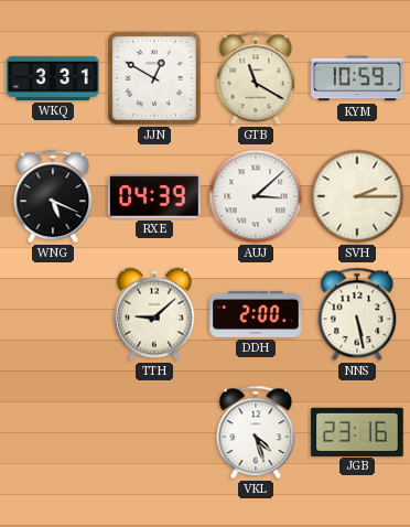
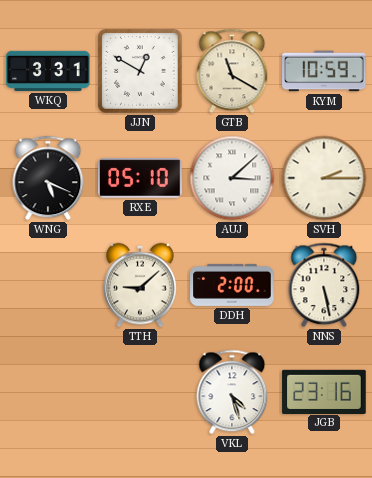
RXE: 04:39 -> 05:10 (140, 178)
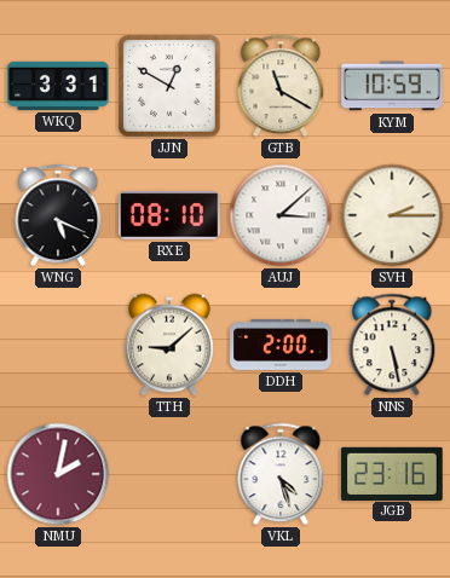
RXE: 05:10 -> 08:10 (169, 215)
NMU: none -> 2:02 (58, 474)
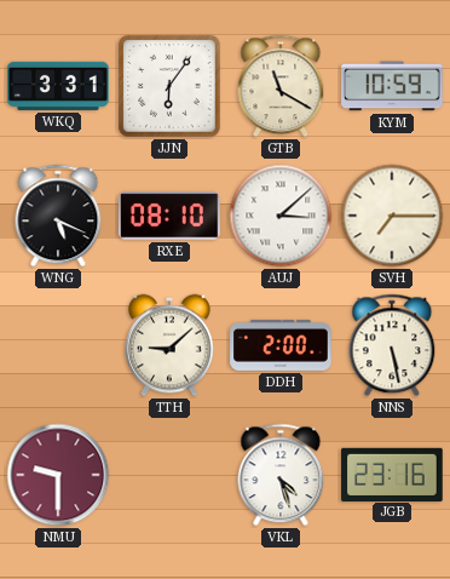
JJN: 12:50 -> 6:06 (169, 86)
SVH: 2:15 -> 7:15 (392, 216)
NMU: 2:02 -> 9:30 (58, 475)
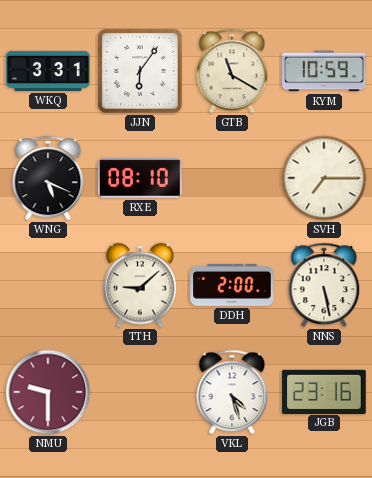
AUJ: 3:08 -> none (281, 216)
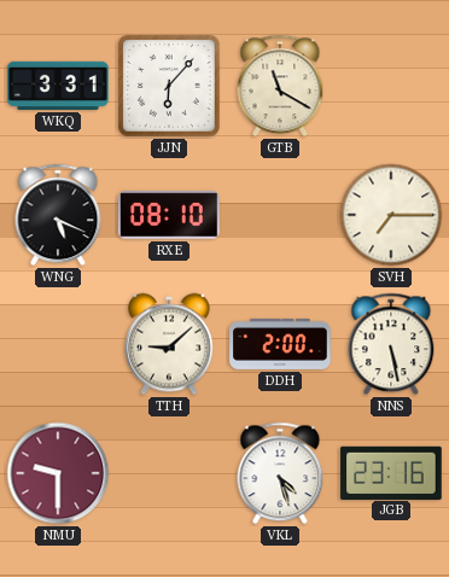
JJN: 6:06 -> 6:07 (169, 86)
KYM: 10:59 -> none (324, 71)
